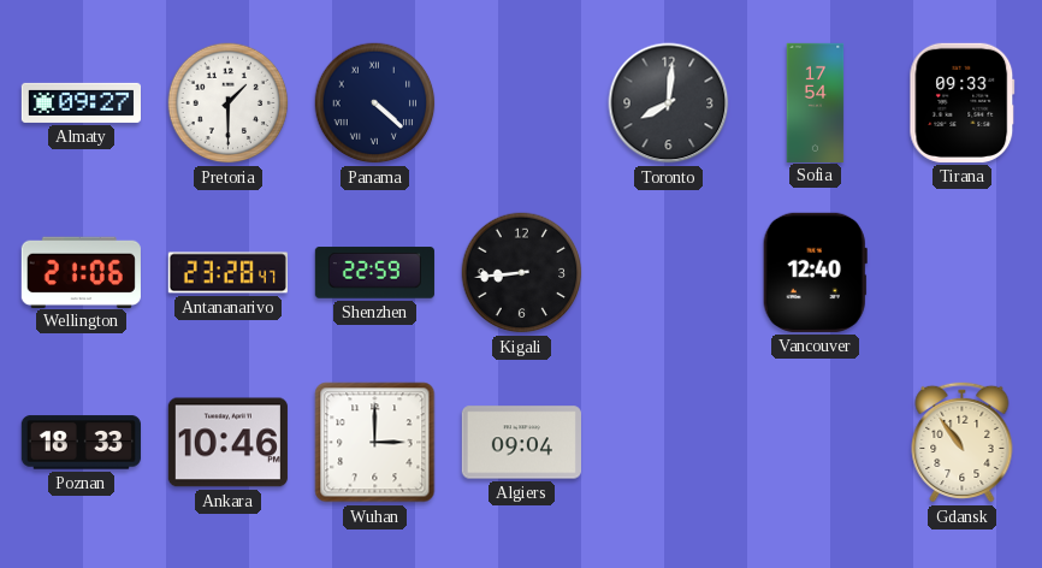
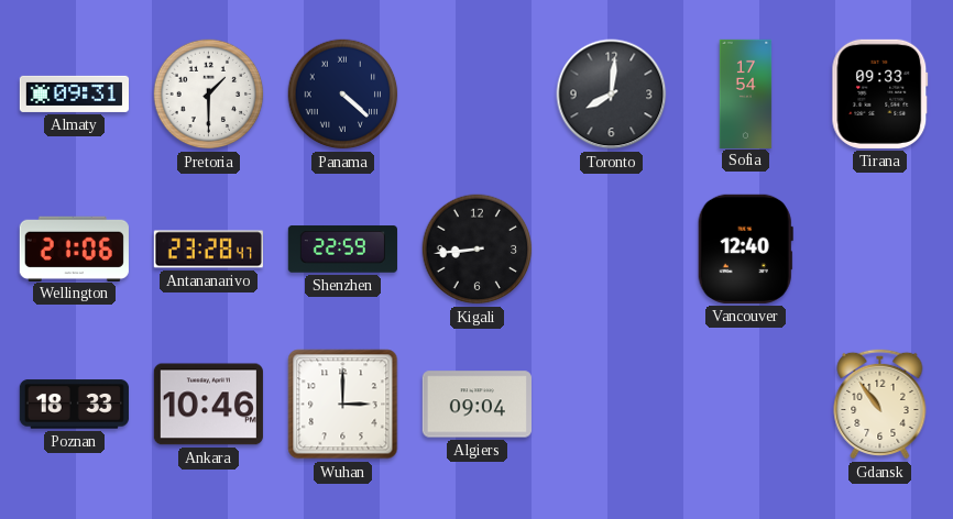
Almaty: 09:27 -> 09:31 (74, 93)
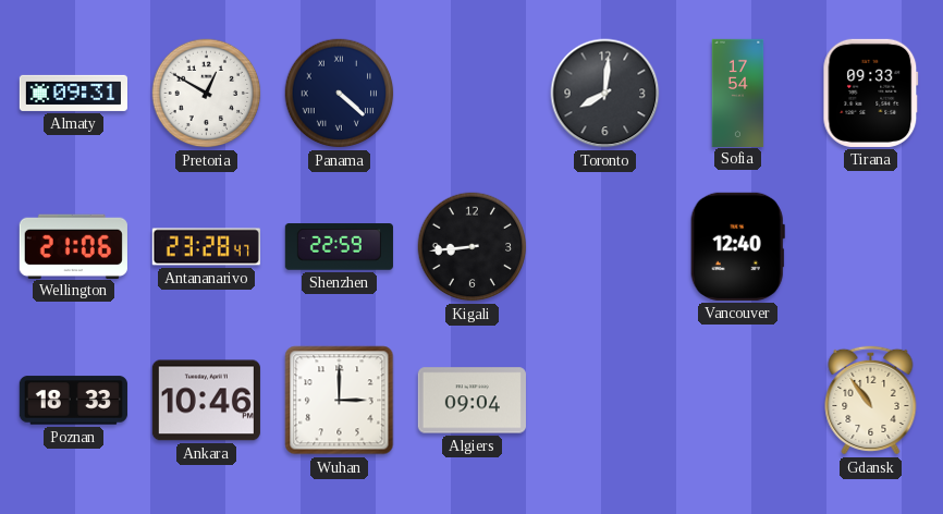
Pretoria: 1:30 -> 12:50 (207, 94)
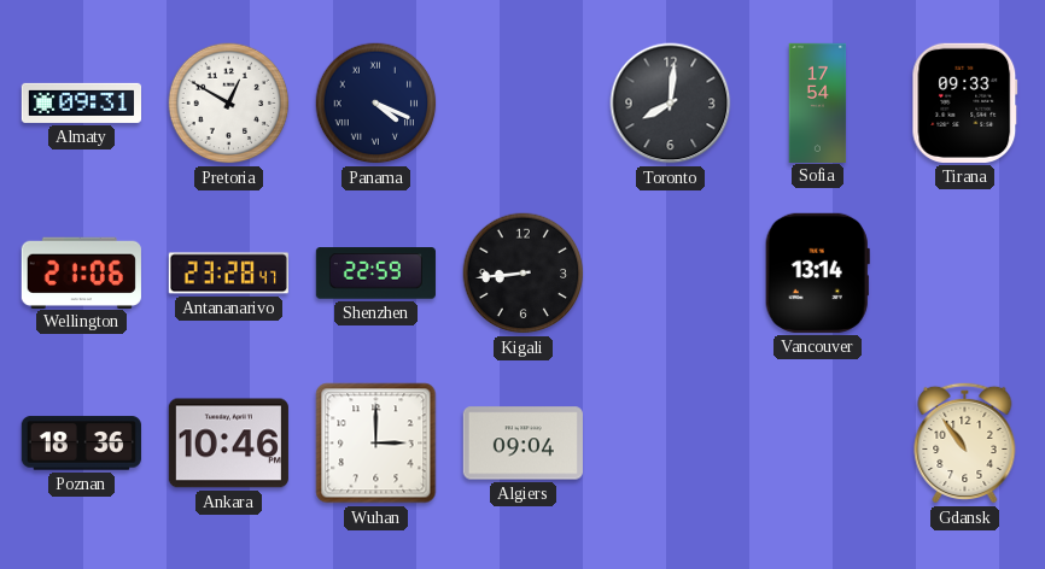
Panama: 4:22 -> 4:19 (376, 104)
Vancouver: 12:40 -> 13:14 (817, 272)
Poznan: 18:33 -> 18:36 (81, 444)
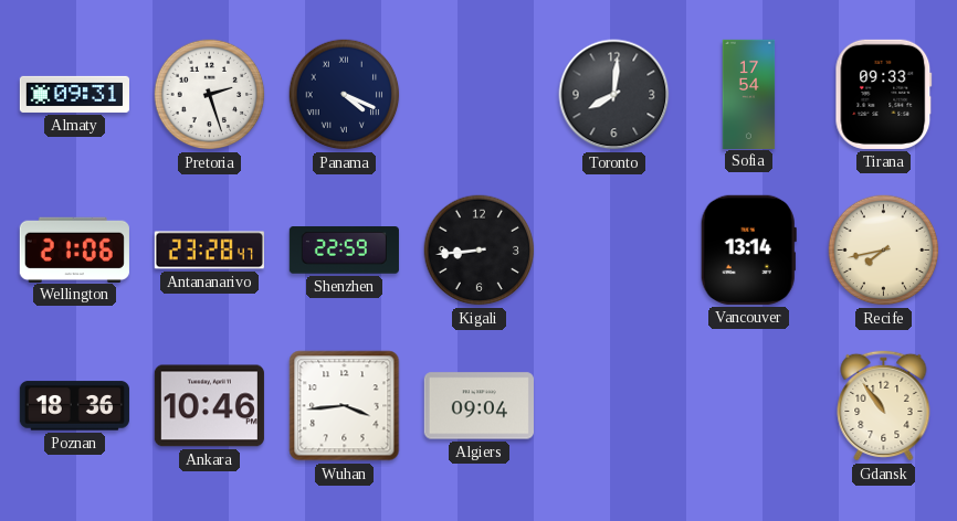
Pretoria: 12:50 -> 2:27 (210, 95)
Recife: none -> 7:43 (884, 251)
Wuhan: 3:00 -> 3:44 (345, 406)
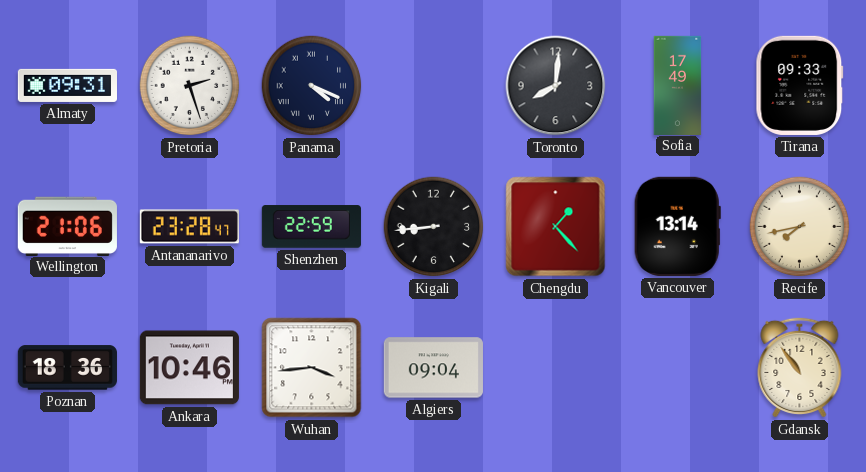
Sofia: 17:54 -> 17:49 (678, 85)
Chengdu: none -> 1:23 (556, 227)
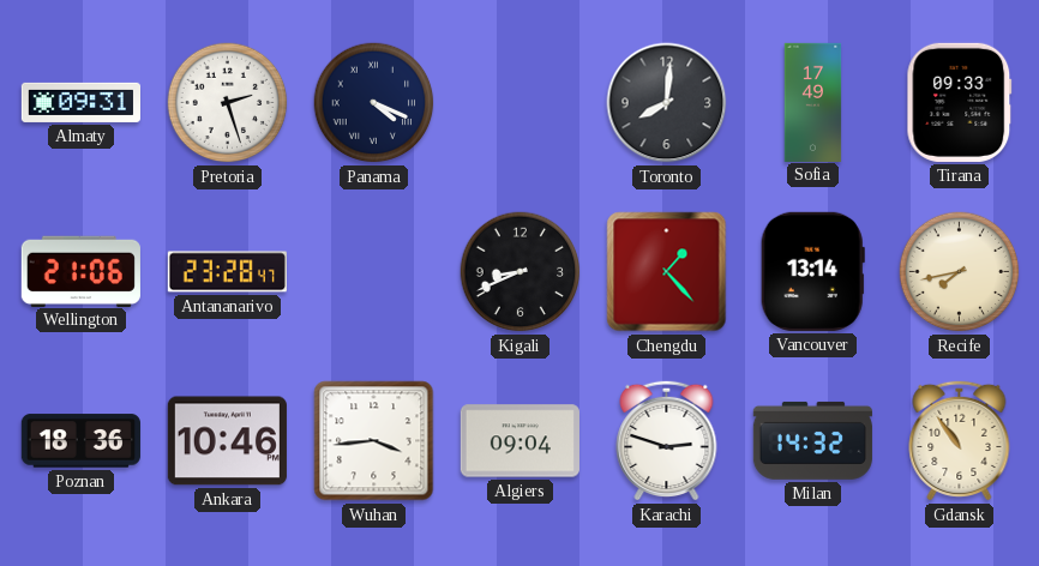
Shenzhen: 22:59 -> none (311, 227)
Kigali: 8:44 -> 8:41 (521, 272)
Karachi: none -> 2:48 (667, 440)
Milan: none -> 14:32 (812, 440)
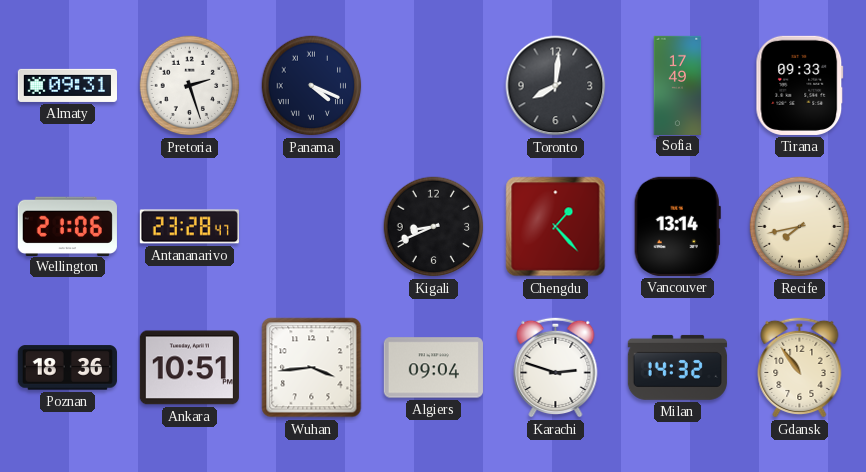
Ankara: 10:46 -> 10:51 (189, 368)
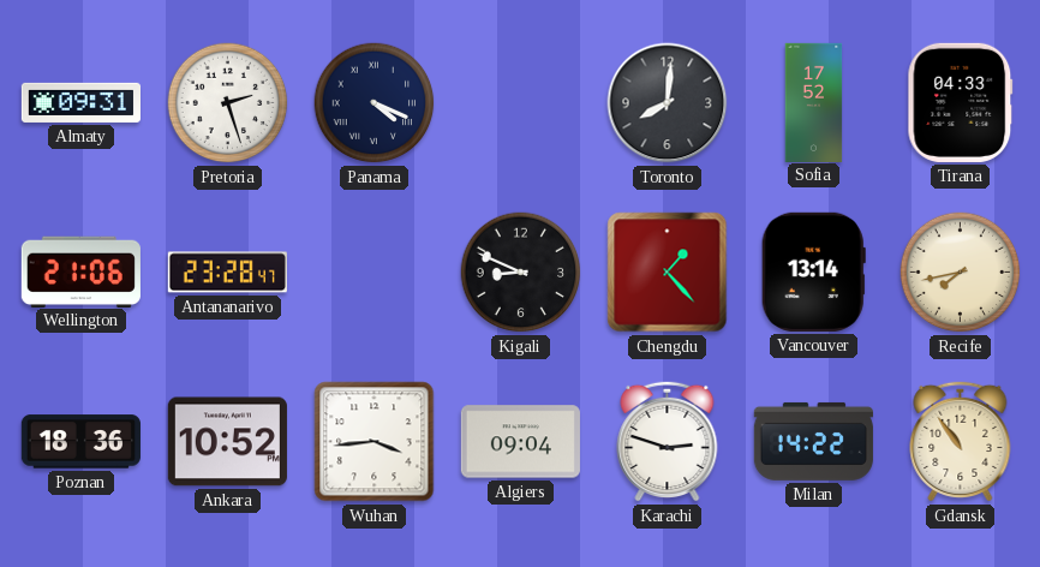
Sofia: 17:49 -> 17:52 (814, 102)
Tirana: 09:33 -> 04:33 (961, 102)
Kigali: 8:41 -> 8:49 (521, 273)
Ankara: 10:51 -> 10:52 (227, 442)
Milan: 14:32 -> 14:22 (813, 441)
